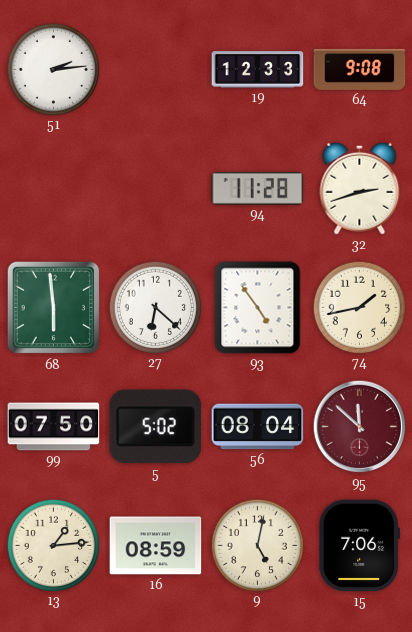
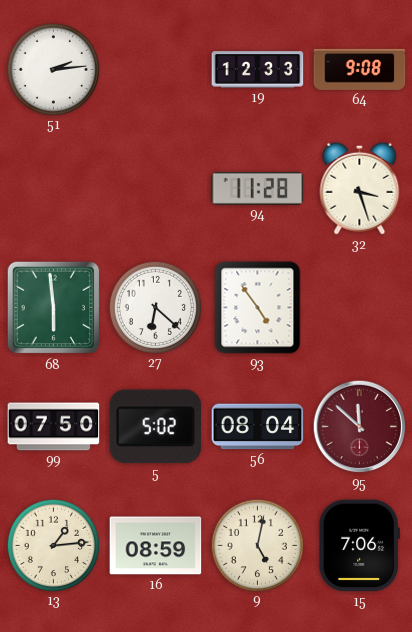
32: 2:42 -> 3:27 (360, 188)
74: 1:43 -> none (359, 307)
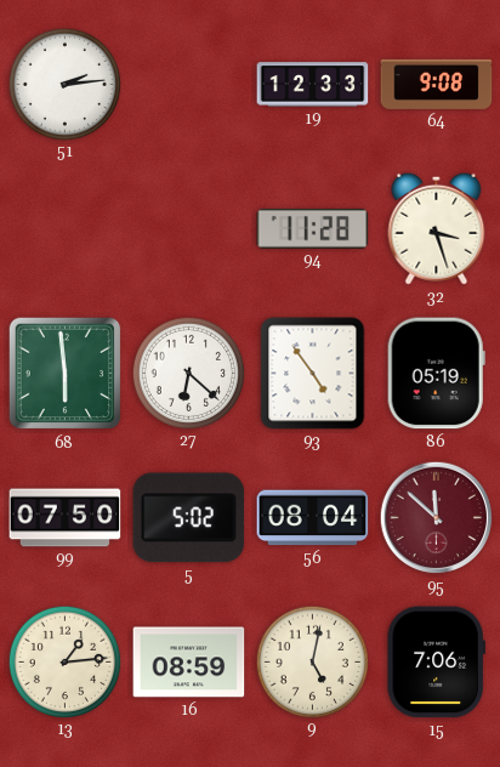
86: none -> 05:19 (436, 374)
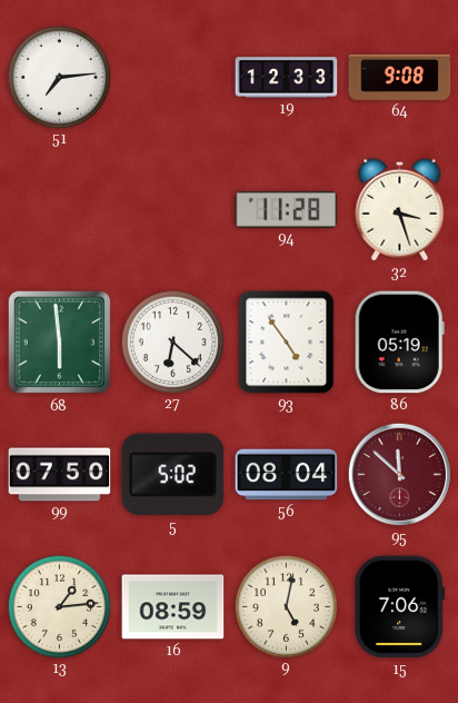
51: 2:14 -> 7:14 (59, 77)
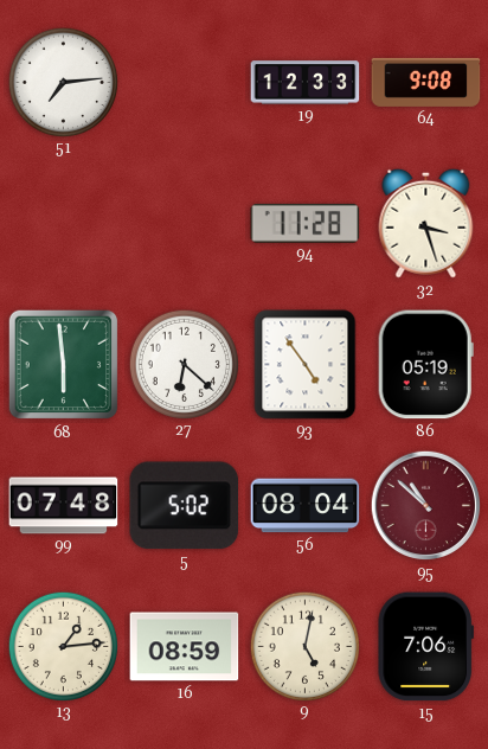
99: 07:50 -> 07:48 (64, 506)
95: 11:52 -> 10:52 (426, 506)
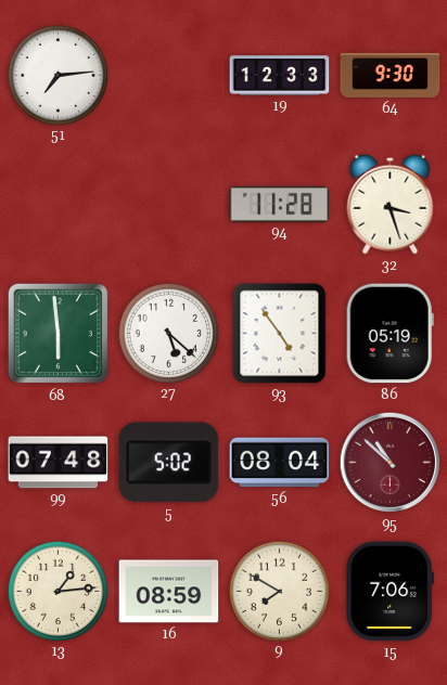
64: 9:08 -> 9:30 (391, 75)
27: 6:22 -> 5:22 (168, 333)
9: 5:02 -> 7:50 (279, 591)
